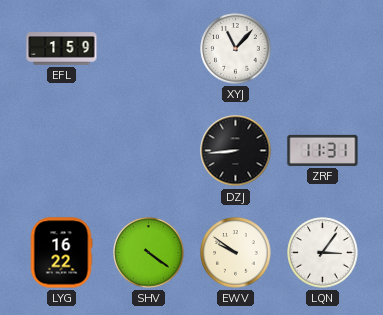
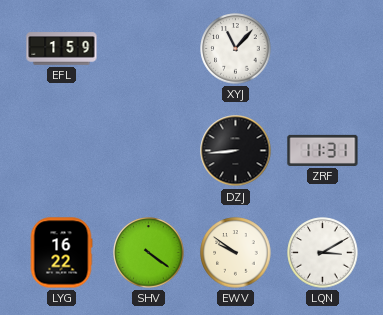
LQN: 3:06 -> 3:10 (323, 253)
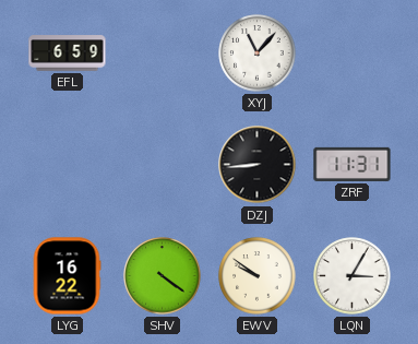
EFL: 1:59 -> 6:59 (68, 54)
LQN: 3:10 -> 3:05 (353, 276)
